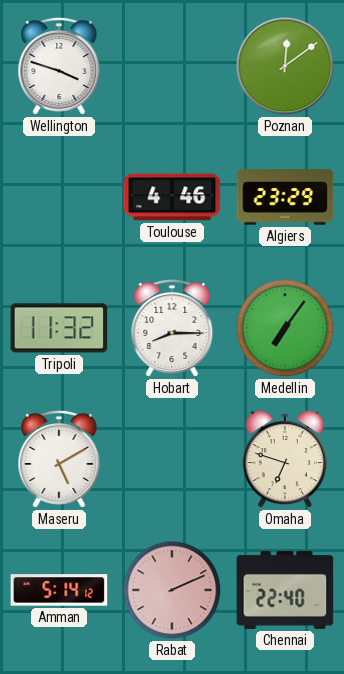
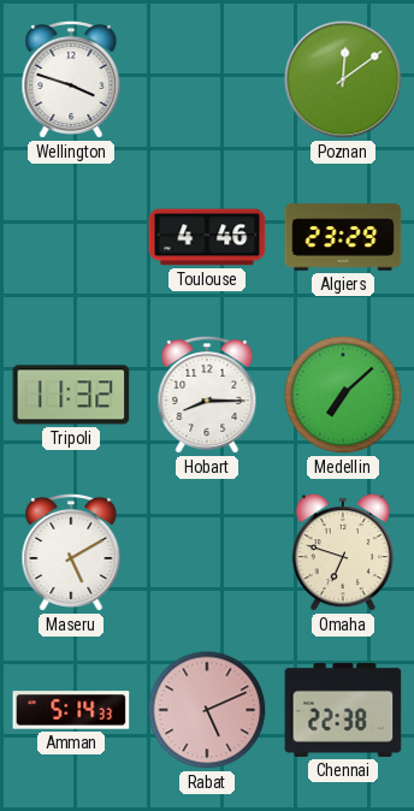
Medellin: 7:06 -> 7:08 (343, 395)
Amman: 5:14:12 -> 5:14:33 (71, 710)
Rabat: 2:11 -> 5:11 (207, 710)
Chennai: 22:40 -> 22:38 (343, 710)
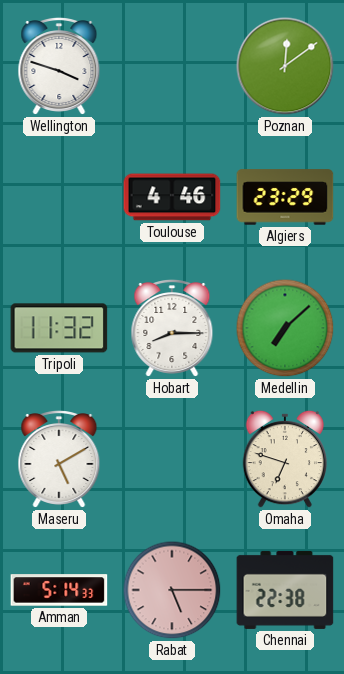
Rabat: 5:11 -> 5:15 (172, 590)
